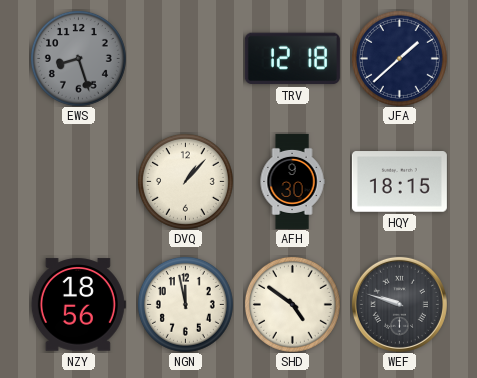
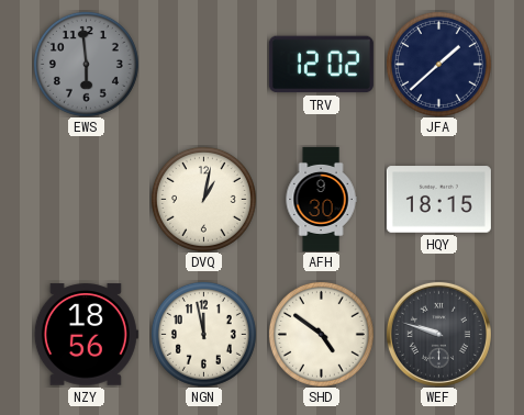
EWS: 8:27 -> 5:59 (86, 64)
TRV: 12:18 -> 12:02 (321, 65)
DVQ: 1:07 -> 1:02 (203, 199)
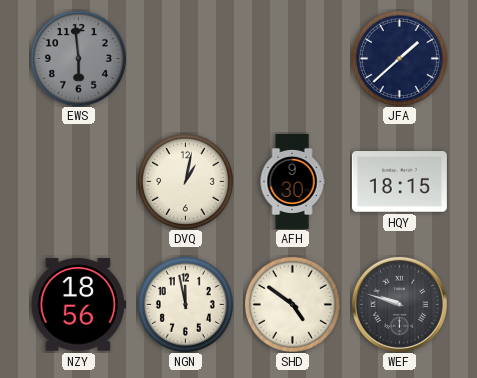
TRV: 12:02 -> none (321, 65)
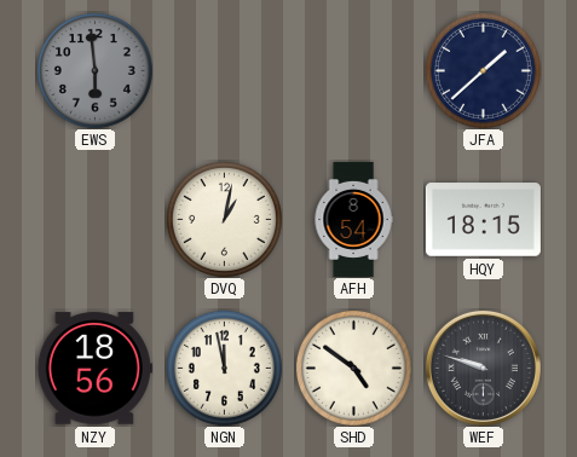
AFH: 9:30 -> 8:54 (353, 219)
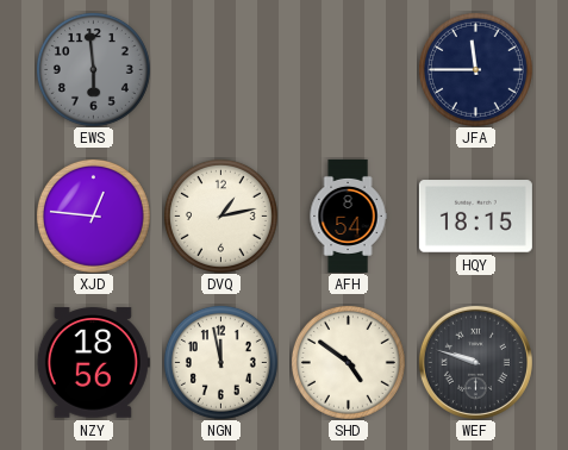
JFA: 1:38 -> 11:45 (475, 69)
XJD: none -> 12:46 (93, 215)
DVQ: 1:02 -> 1:13 (220, 215)
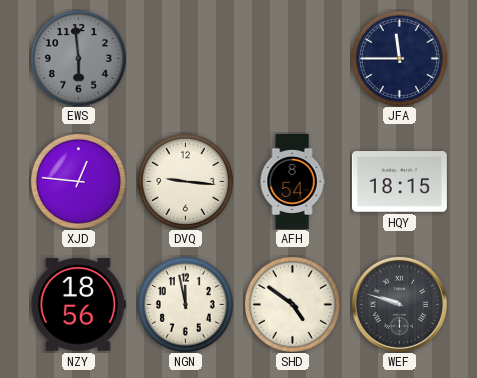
DVQ: 1:13 -> 9:16 (185, 181)
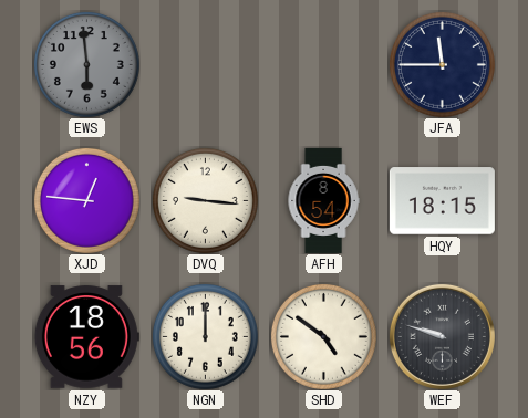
NGN: 11:58 -> 12:00 (205, 336)
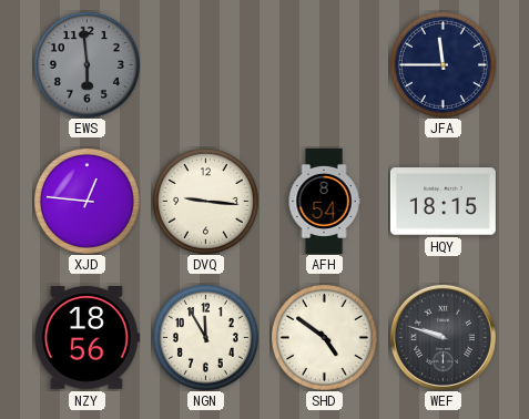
NGN: 12:00 -> 11:55 (205, 337)
